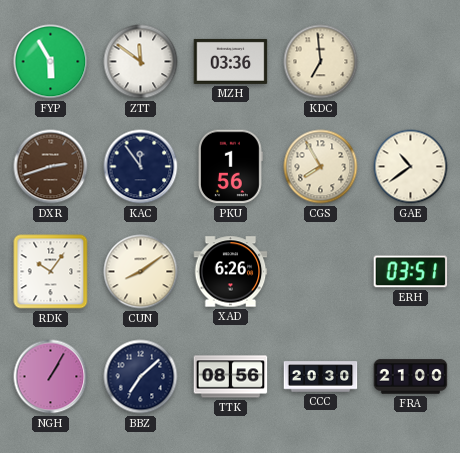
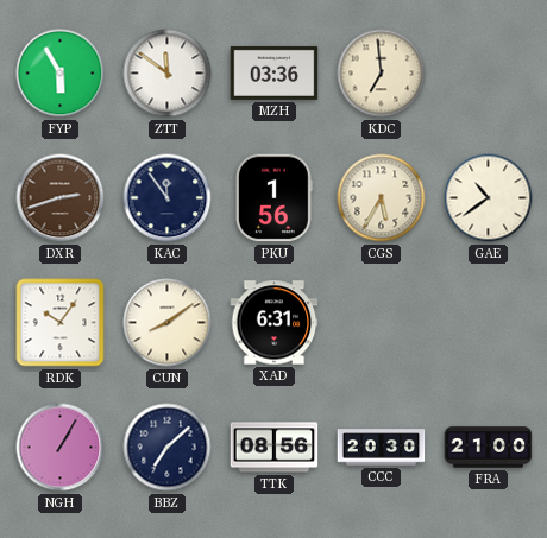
CGS: 7:55 -> 5:35 (382, 198)
XAD: 6:26 -> 6:31 (275, 323)
ERH: 03:51 -> none (411, 272)
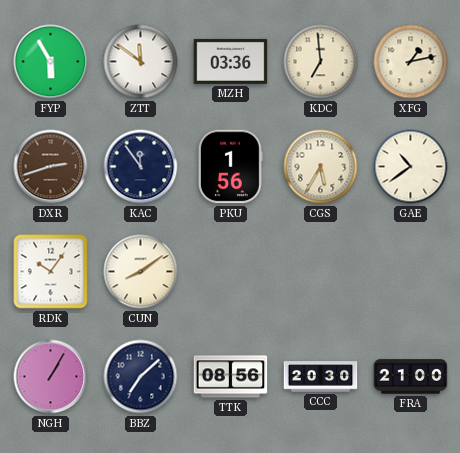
XFG: none -> 1:13 (411, 62)
XAD: 6:31 -> none (275, 323)
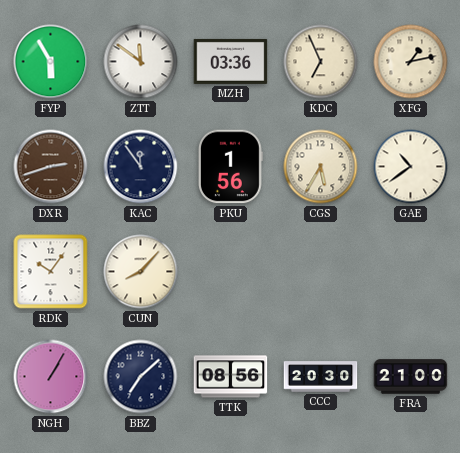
KDC: 6:59 -> 6:56 (321, 62)
CUN: 8:09 -> 8:07 (141, 272)
